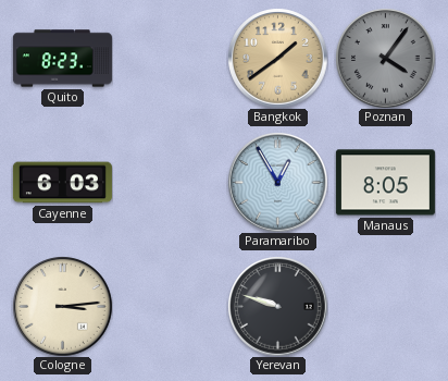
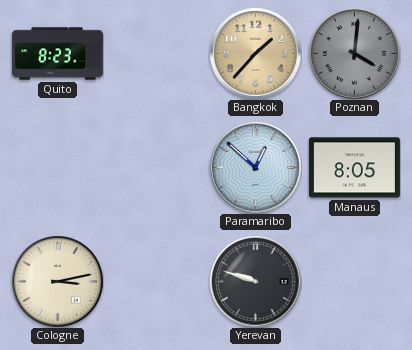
Bangkok: 1:39 -> 1:37 (255, 53)
Poznan: 4:06 -> 4:01 (354, 53)
Cayenne: 6:03 -> none (62, 183)
Paramaribo: 12:55 -> 12:52 (255, 167)
Cologne: 3:14 -> 3:13 (57, 281)
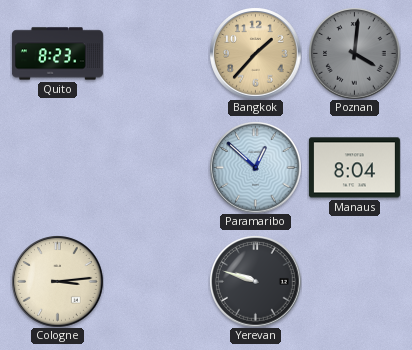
Manaus: 8:05 -> 8:04 (354, 168)
Cologne: 3:13 -> 3:14 (57, 281)
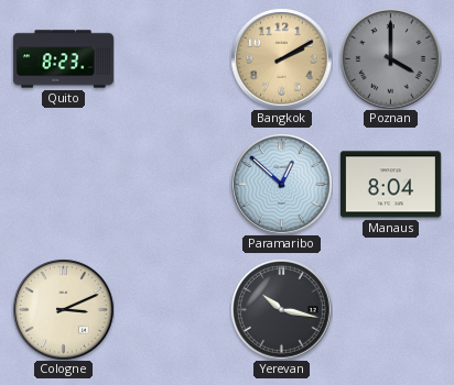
Bangkok: 1:37 -> 2:10 (281, 58)
Poznan: 4:01 -> 4:00 (390, 58)
Cologne: 3:14 -> 3:11 (63, 309)
Yerevan: 9:48 -> 10:17 (281, 309)
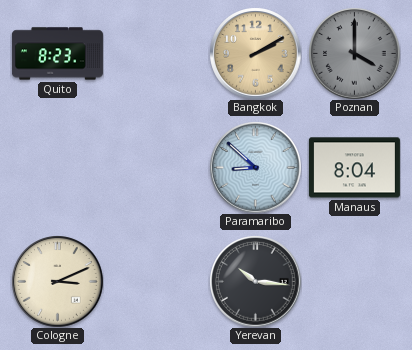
Paramaribo: 12:52 -> 8:52 (255, 167)
Yerevan: 10:17 -> 10:16 (255, 281)
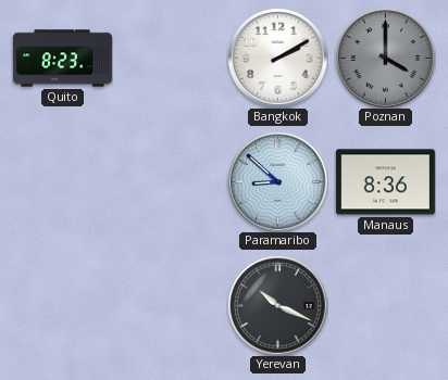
Bangkok dial: champagne -> white (277, 58)
Manaus: 8:04 -> 8:36 (385, 182)
Cologne: 3:11 -> none (57, 281)
Yerevan: 10:16 -> 10:19 (277, 305)
